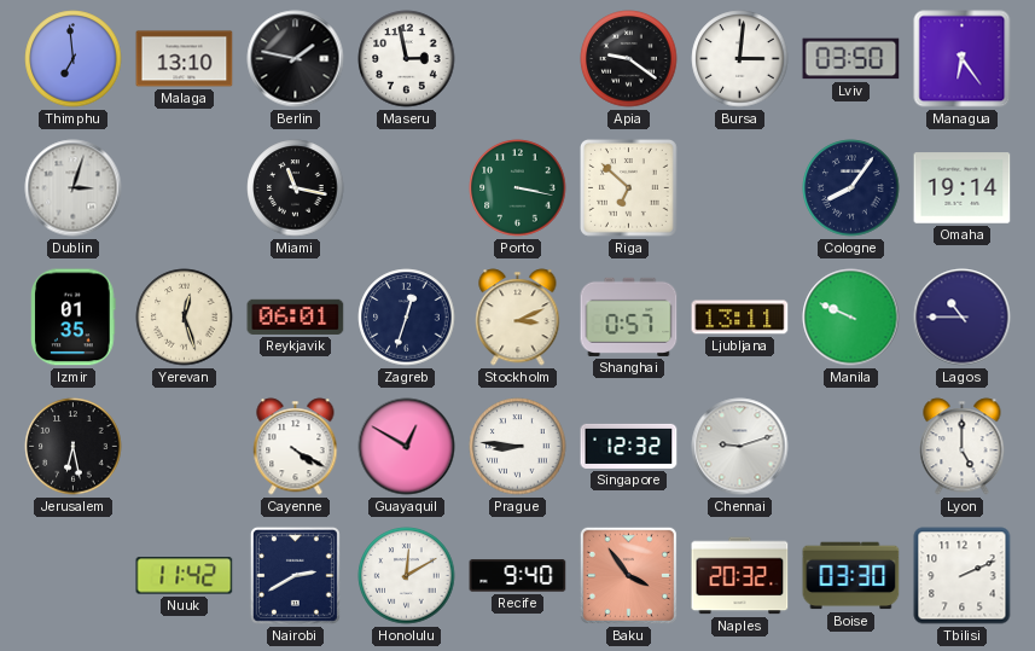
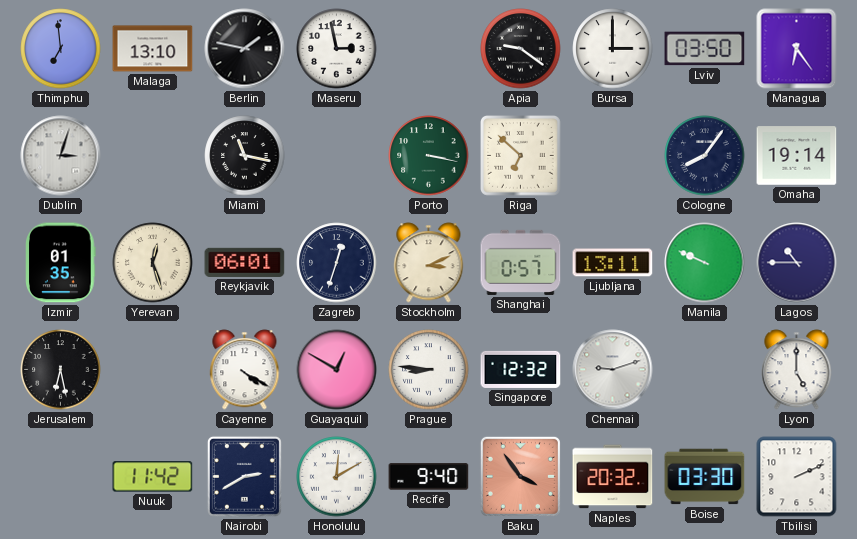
Bursa: 3:01 -> 3:00 (613, 49)
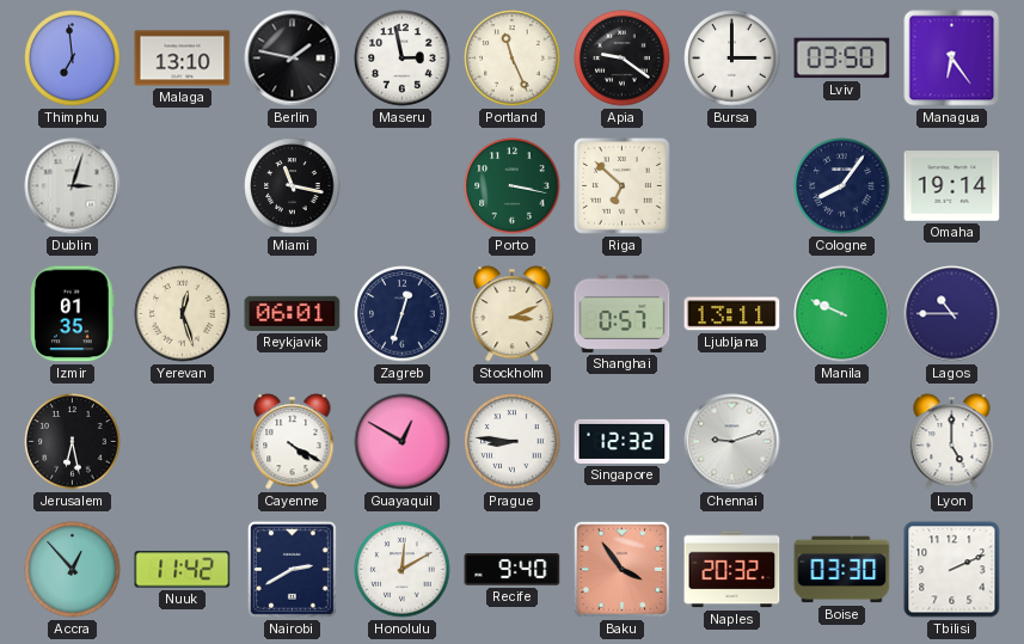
Portland: none -> 11:26 (513, 59)
Accra: none -> 12:53 (73, 570)
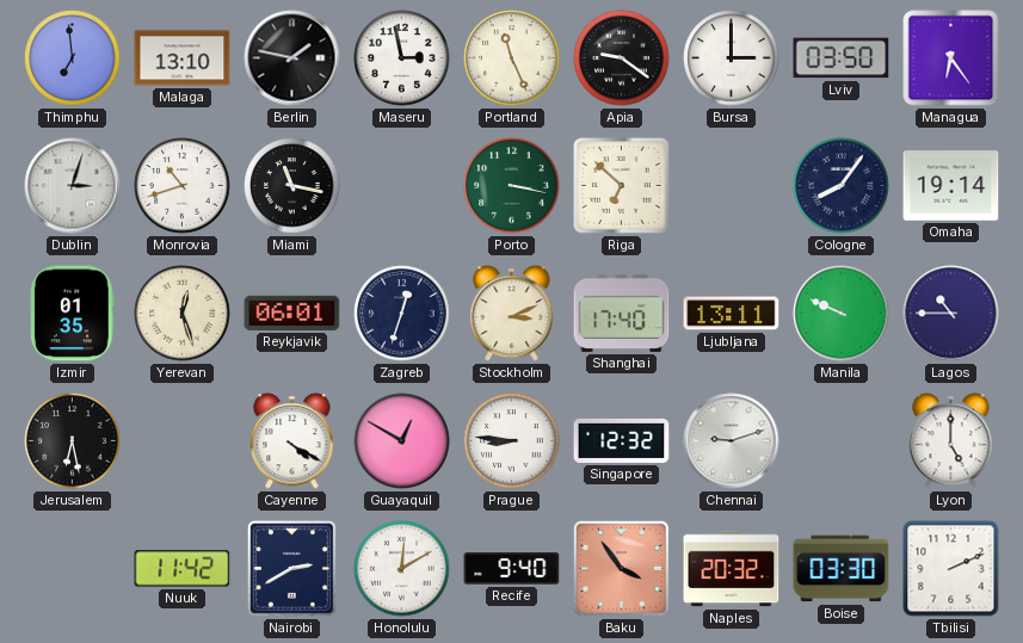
Monrovia: none -> 10:42 (183, 186)
Shanghai: 0:57 -> 17:40 (622, 313)
Accra: 12:53 -> none (73, 570)
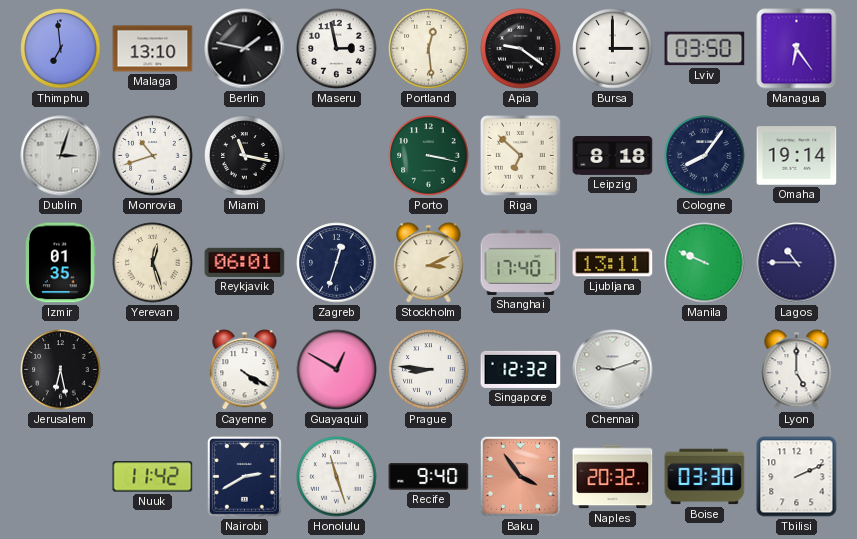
Portland: 11:26 -> 12:29 (429, 49)
Leipzig: none -> 8:18 (613, 156)
Honolulu: 12:10 -> 11:27 (337, 477)
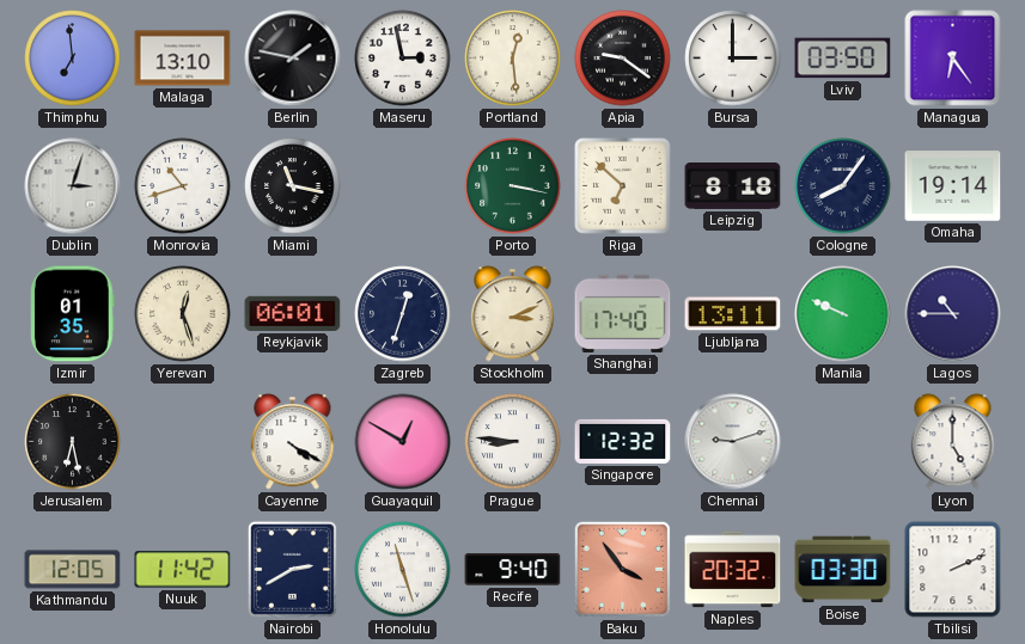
Kathmandu: none -> 12:05 (73, 570)
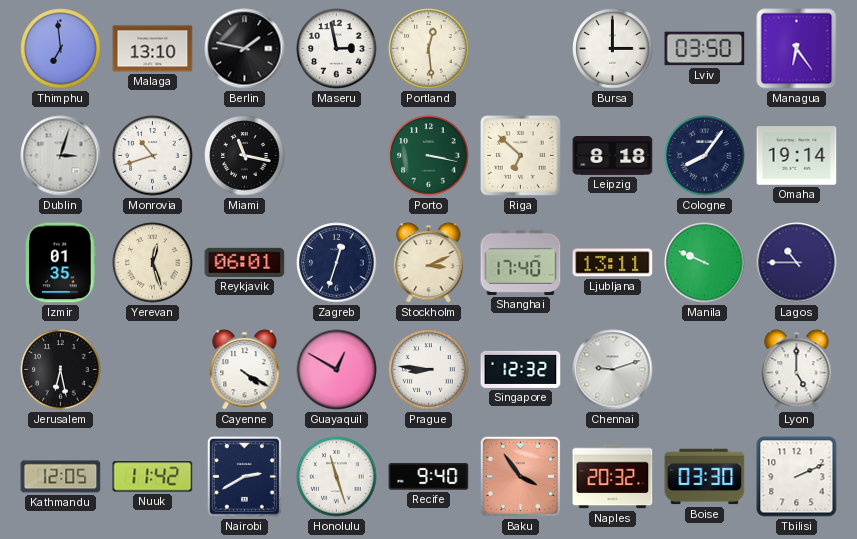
Apia: 9:21 -> none (623, 59)
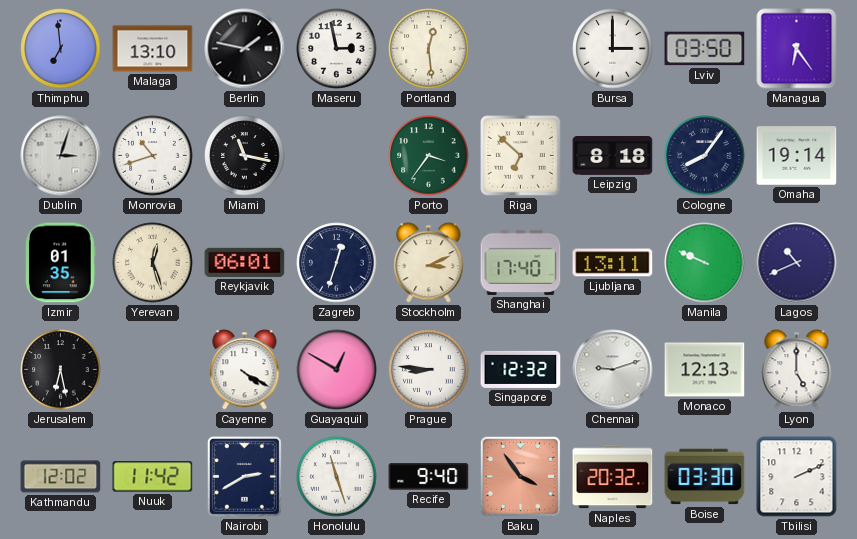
Porto: 3:17 -> 3:36 (429, 156)
Lagos: 10:45 -> 10:41 (797, 263)
Monaco: none -> 12:13 (705, 370)
Kathmandu: 12:05 -> 12:02 (61, 477)
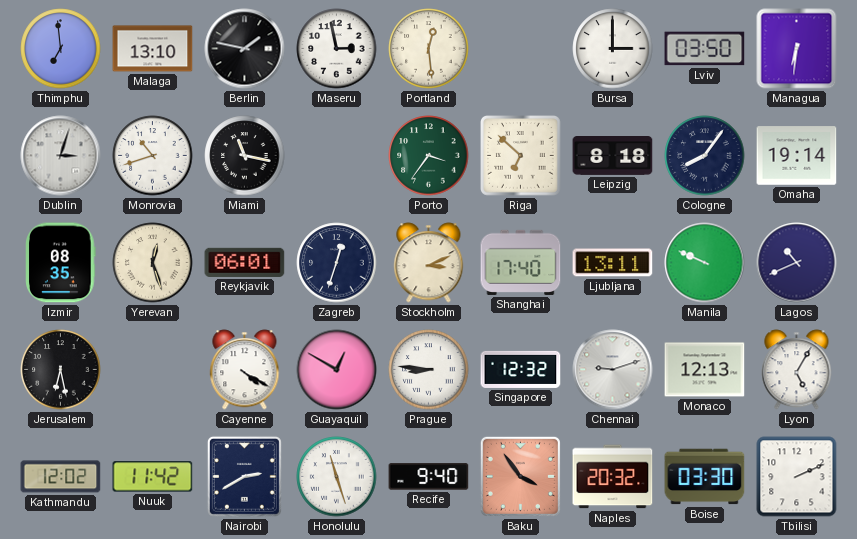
Managua: 6:24 -> 6:31 (797, 49)
Izmir: 01:35 -> 08:35 (61, 263)
Lyon: 5:00 -> 5:05 (797, 370)
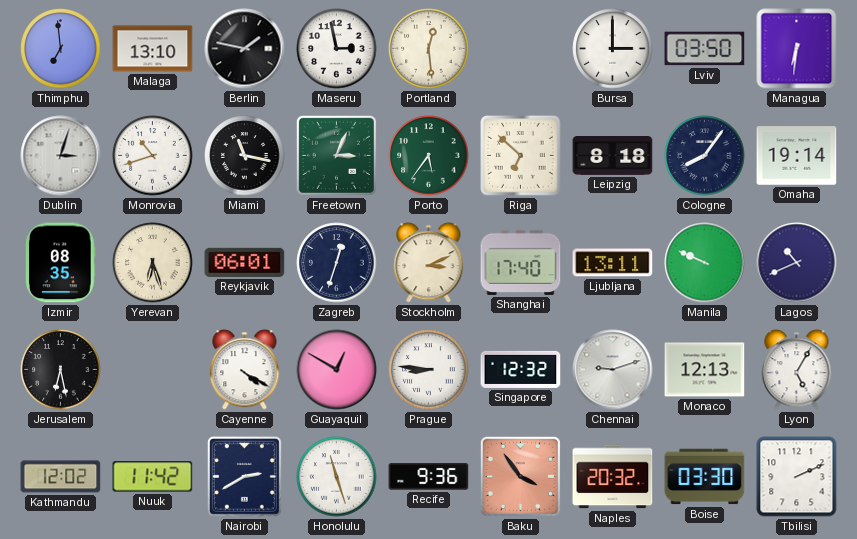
Freetown: none -> 3:04 (336, 155)
Porto: 3:36 -> 5:36 (429, 156)
Yerevan: 12:27 -> 6:27 (153, 263)
Recife: 9:40 -> 9:36 (429, 477)
